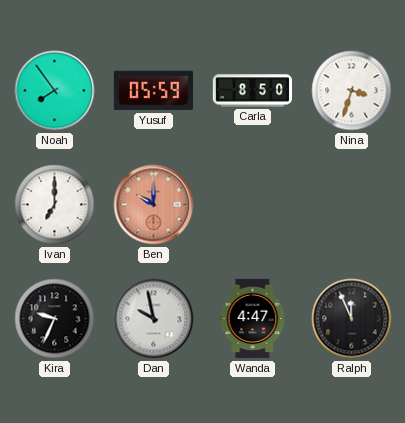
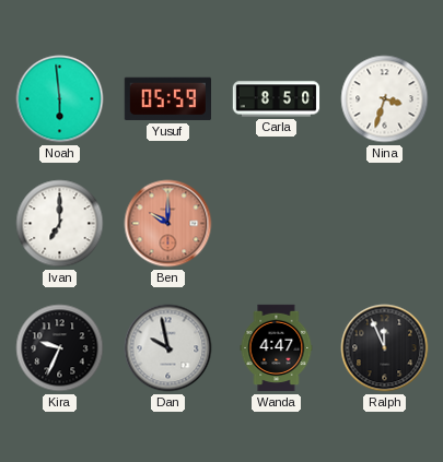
Noah: 7:54 -> 5:59 (60, 99)
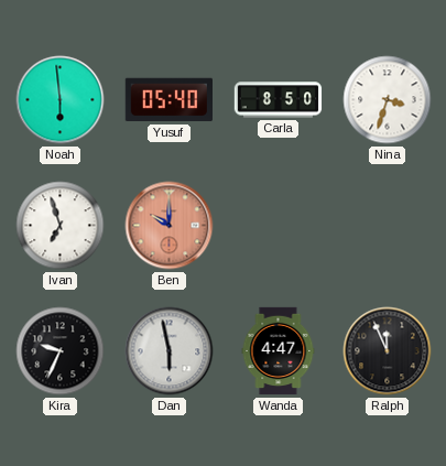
Yusuf: 05:59 -> 05:40 (168, 100)
Ivan: 7:00 -> 6:57 (61, 226)
Dan: 9:58 -> 5:58 (170, 351)
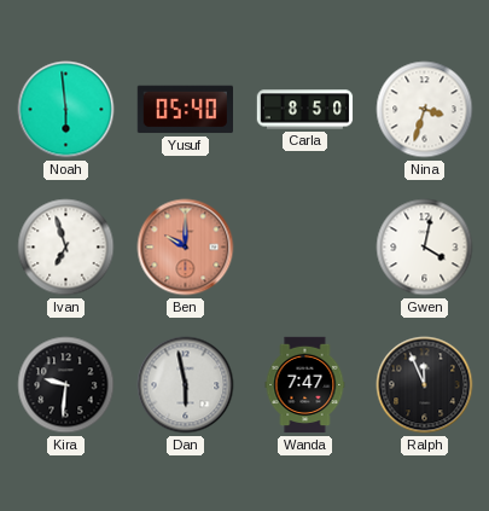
Gwen: none -> 4:02 (425, 248)
Kira: 9:34 -> 9:31 (66, 385)
Wanda: 4:47 -> 7:47 (305, 385)
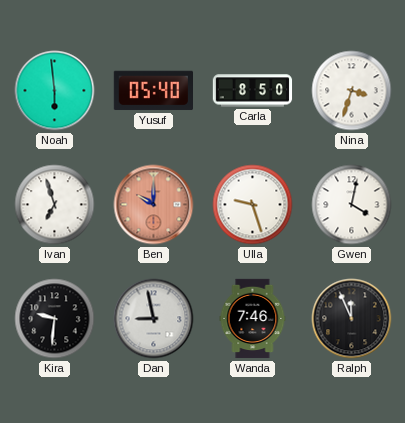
Ulla: none -> 9:27 (253, 205)
Dan: 5:58 -> 8:58 (154, 319)
Wanda: 7:47 -> 7:46 (253, 319)
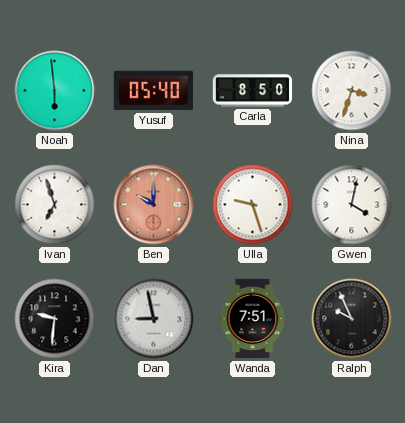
Wanda: 7:46 -> 7:51 (253, 319)
Ralph: 11:56 -> 9:56 (352, 319)
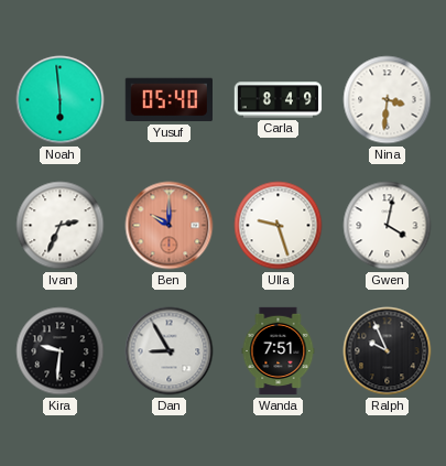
Carla: 8:50 -> 8:49 (279, 100)
Nina: 3:33 -> 3:31 (388, 100)
Ivan: 6:57 -> 2:34 (61, 226)
Dan: 8:58 -> 8:55 (170, 351)
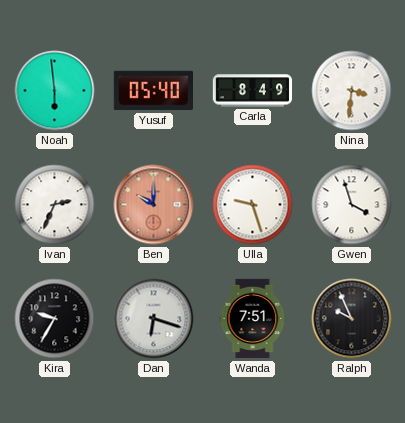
Gwen: 4:02 -> 3:57 (352, 205)
Kira: 9:31 -> 9:35 (55, 319)
Dan: 8:55 -> 6:18 (154, 319)
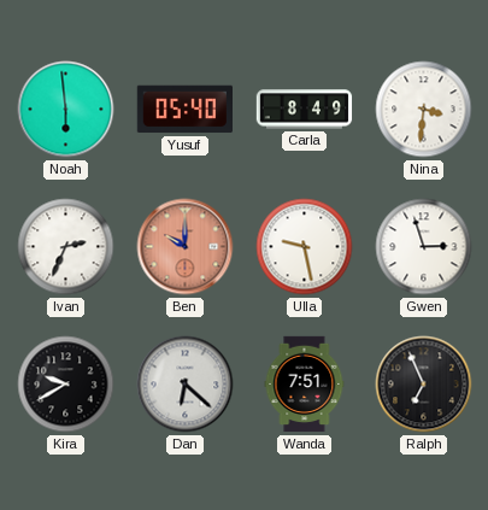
Ulla: 9:27 -> 9:28 (305, 247)
Gwen: 3:57 -> 2:57 (424, 247)
Kira: 9:35 -> 9:40 (66, 385)
Dan: 6:18 -> 6:22 (186, 385)
Ralph: 9:56 -> 6:56 (424, 385)
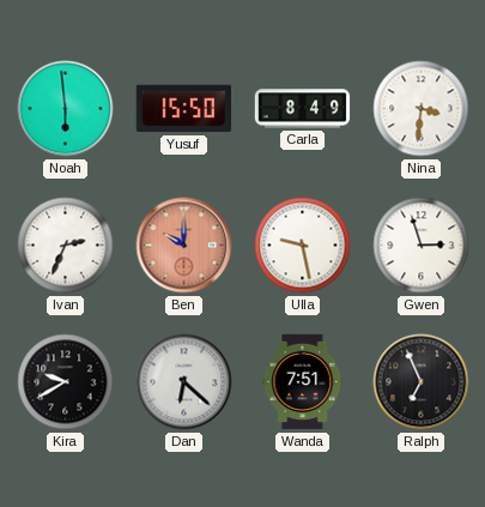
Yusuf: 05:40 -> 15:50 (183, 109)
